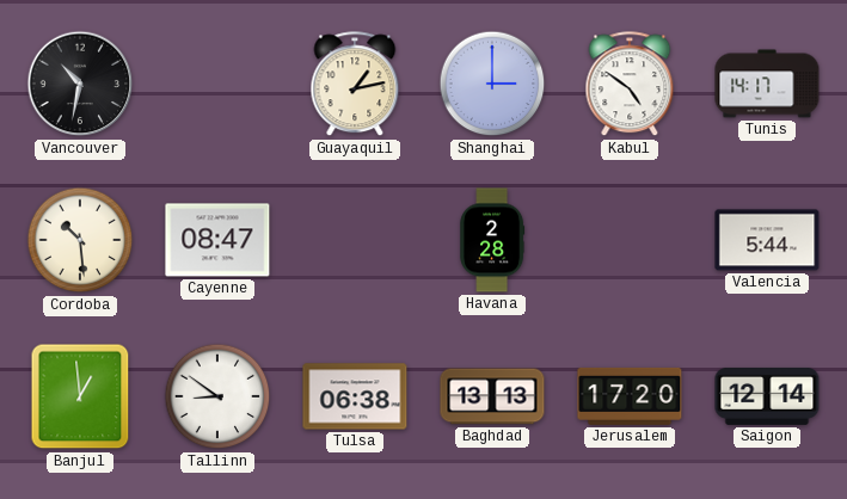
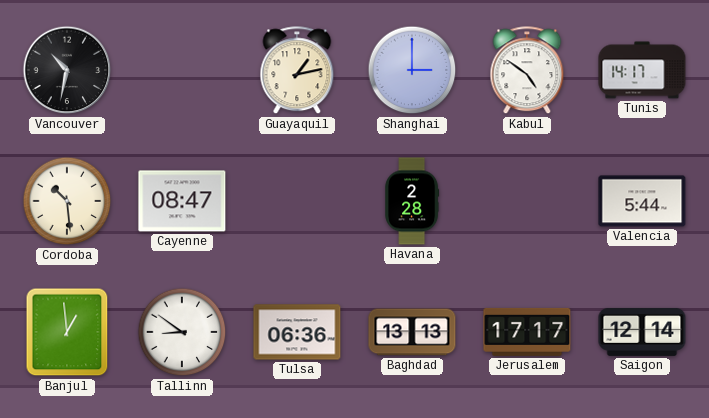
Tulsa: 06:38 -> 06:36 (297, 332)
Jerusalem: 17:20 -> 17:17 (527, 332)
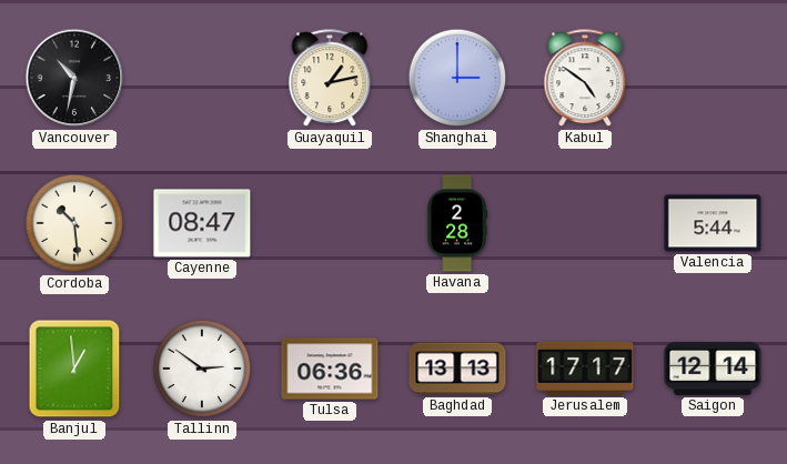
Tunis: 14:17 -> none (642, 70)
Tallinn: 8:51 -> 2:51 (202, 369)
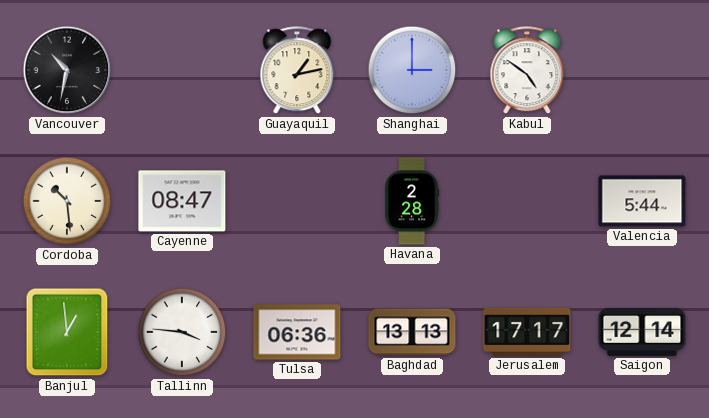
Tallinn: 2:51 -> 3:46 (182, 332)
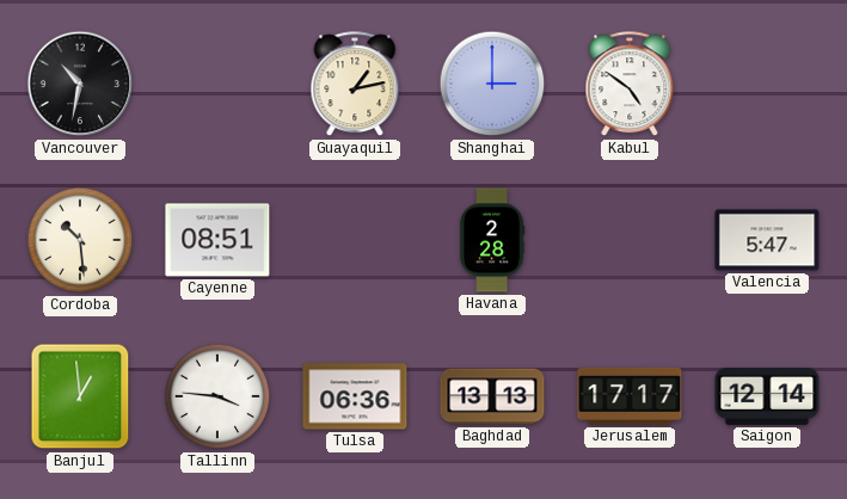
Cayenne: 08:47 -> 08:51 (217, 240)
Valencia: 5:44 -> 5:47 (767, 240)
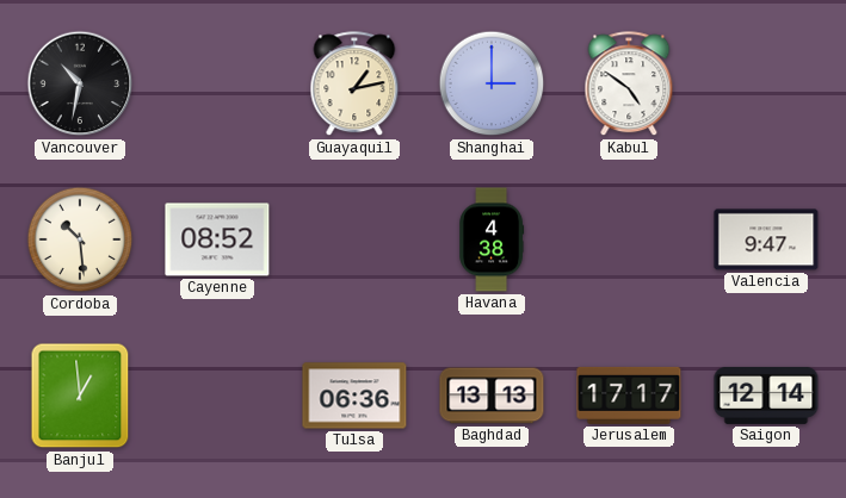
Cayenne: 08:51 -> 08:52 (217, 239)
Havana: 2:28 -> 4:38 (492, 239)
Valencia: 5:47 -> 9:47 (766, 239)
Tallinn: 3:46 -> none (217, 396)
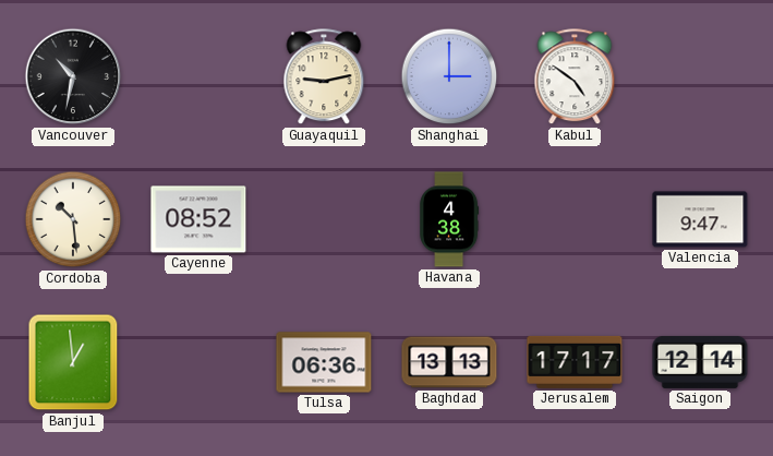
Guayaquil: 1:13 -> 9:13 (324, 77)
